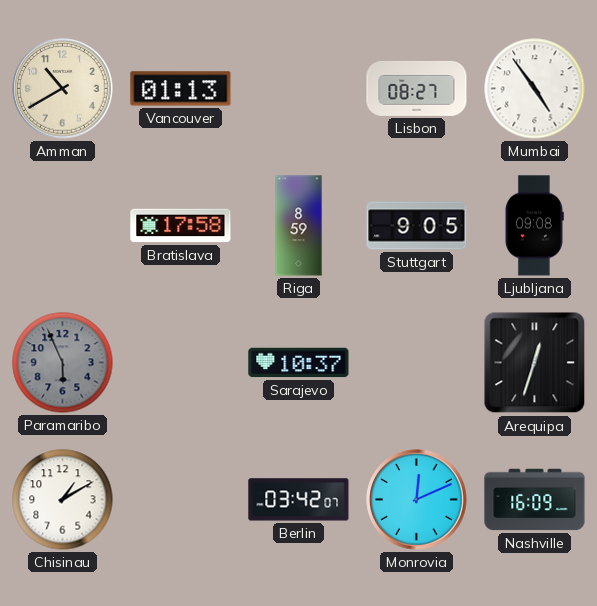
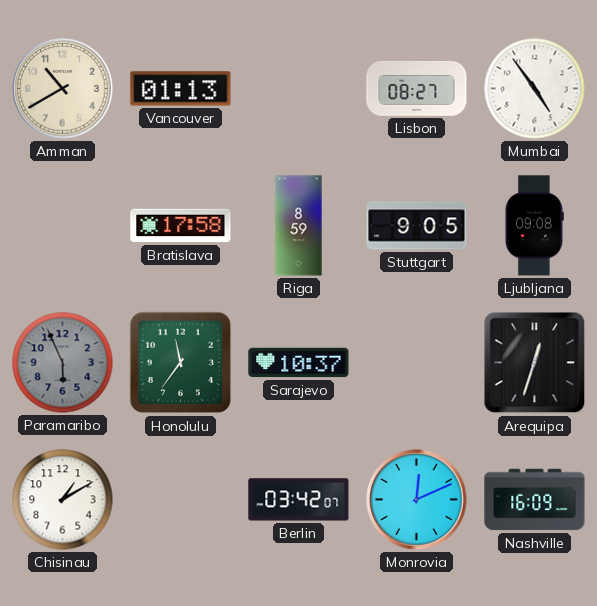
Honolulu: none -> 11:36 (181, 363)
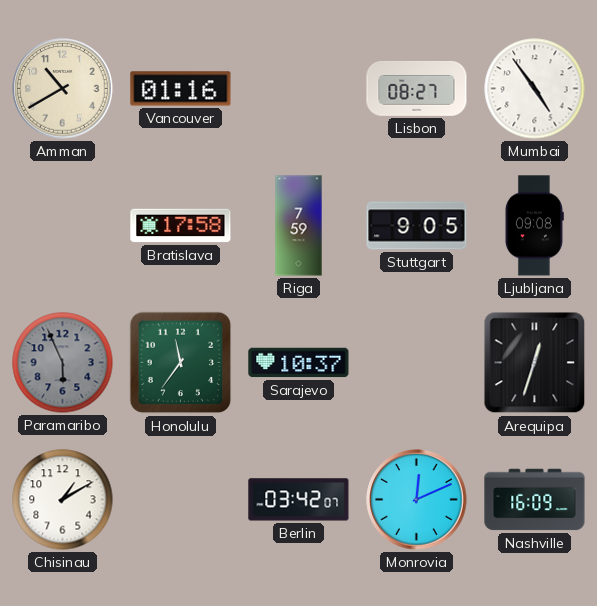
Vancouver: 01:13 -> 01:16 (181, 89)
Riga: 8:59 -> 7:59 (299, 226)
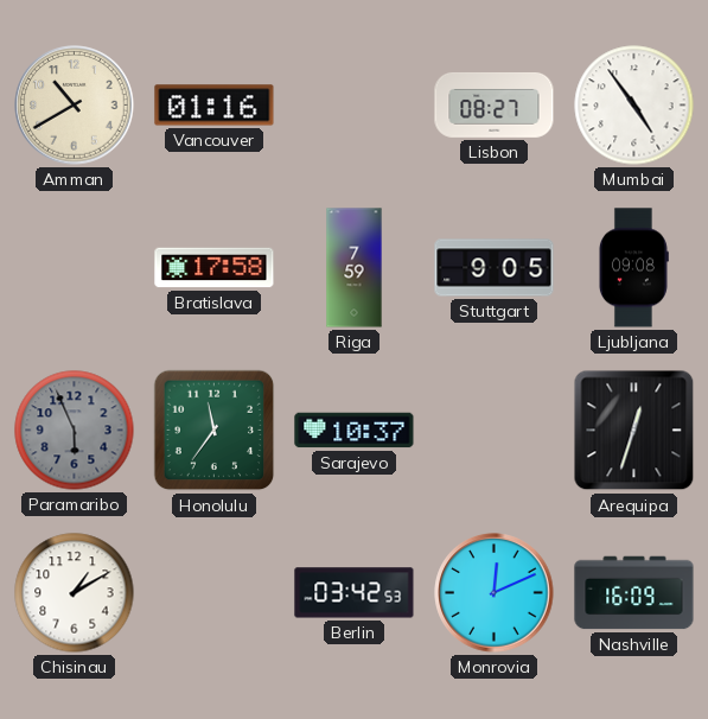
Berlin: 03:42:07 -> 03:42:53 (355, 593)
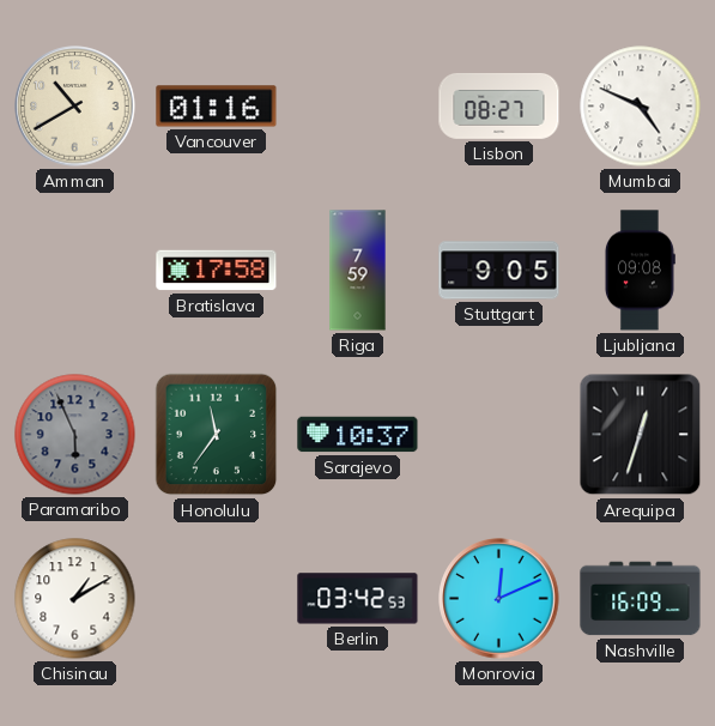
Mumbai: 4:54 -> 4:49 (641, 107)
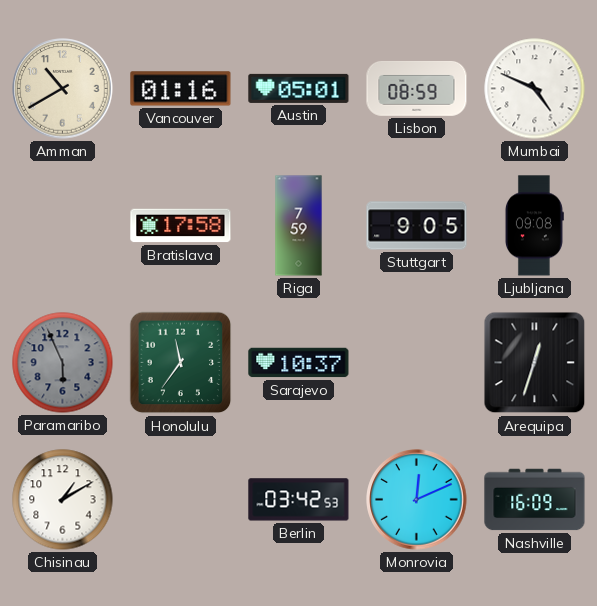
Austin: none -> 05:01 (299, 88)
Lisbon: 08:27 -> 08:59 (417, 88)
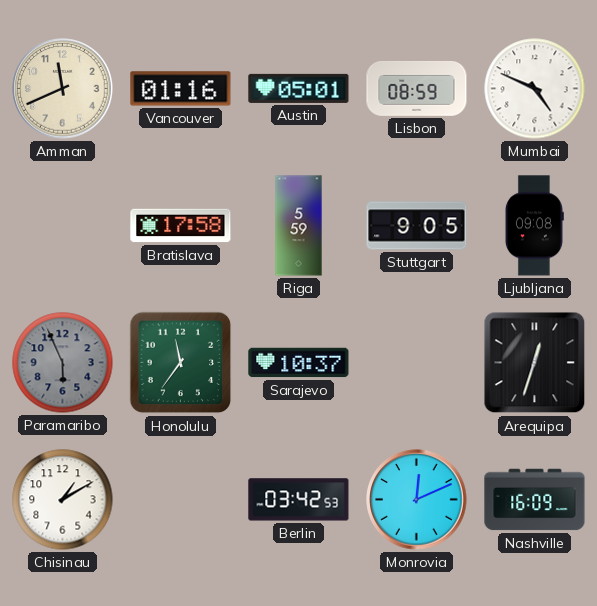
Amman: 10:40 -> 11:41 (63, 89)
Riga: 7:59 -> 5:59 (299, 226)
